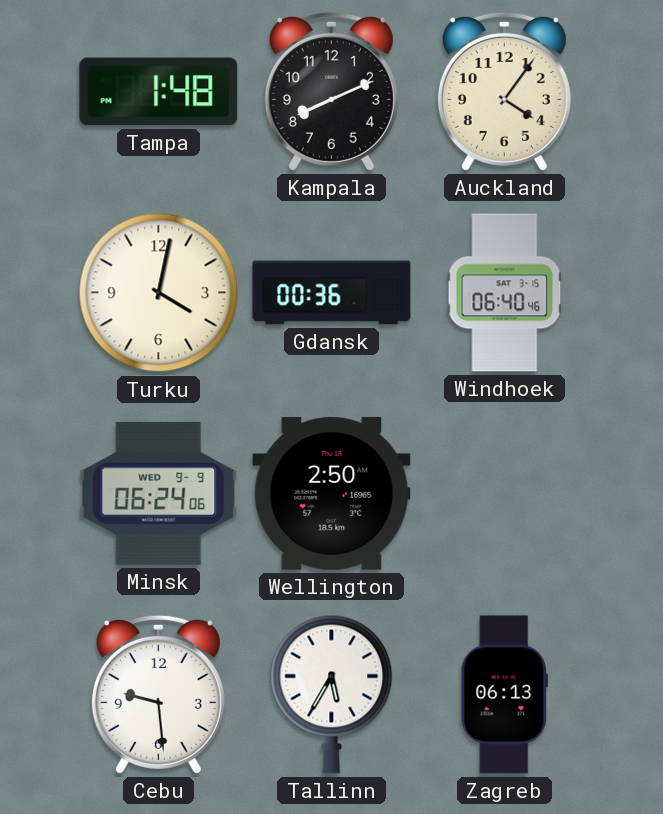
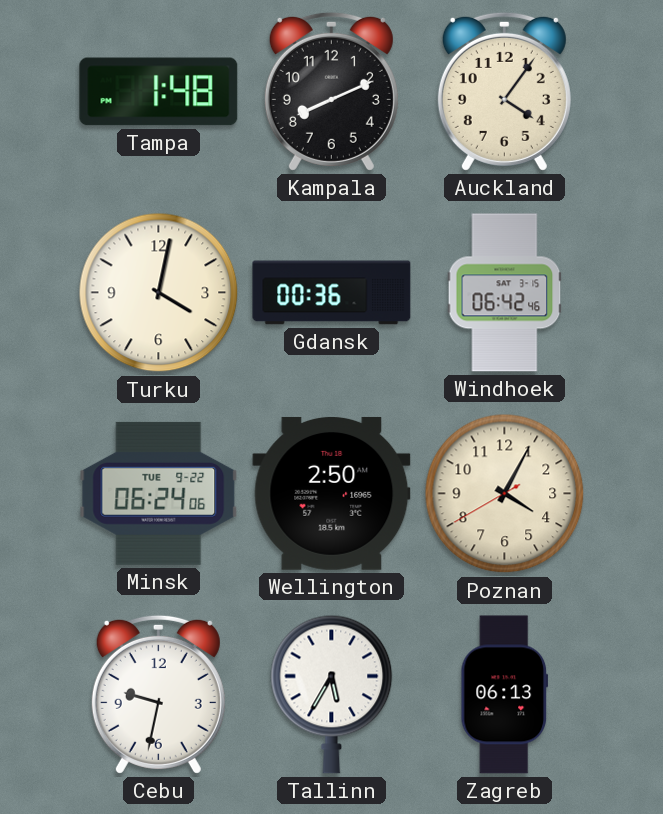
Windhoek: 06:40 -> 06:42 (505, 293)
Minsk date: WED 9-9 -> TUE 9-22 (159, 493)
Poznan: none -> 4:04 (505, 494)
Cebu: 9:29 -> 9:32 (158, 694)
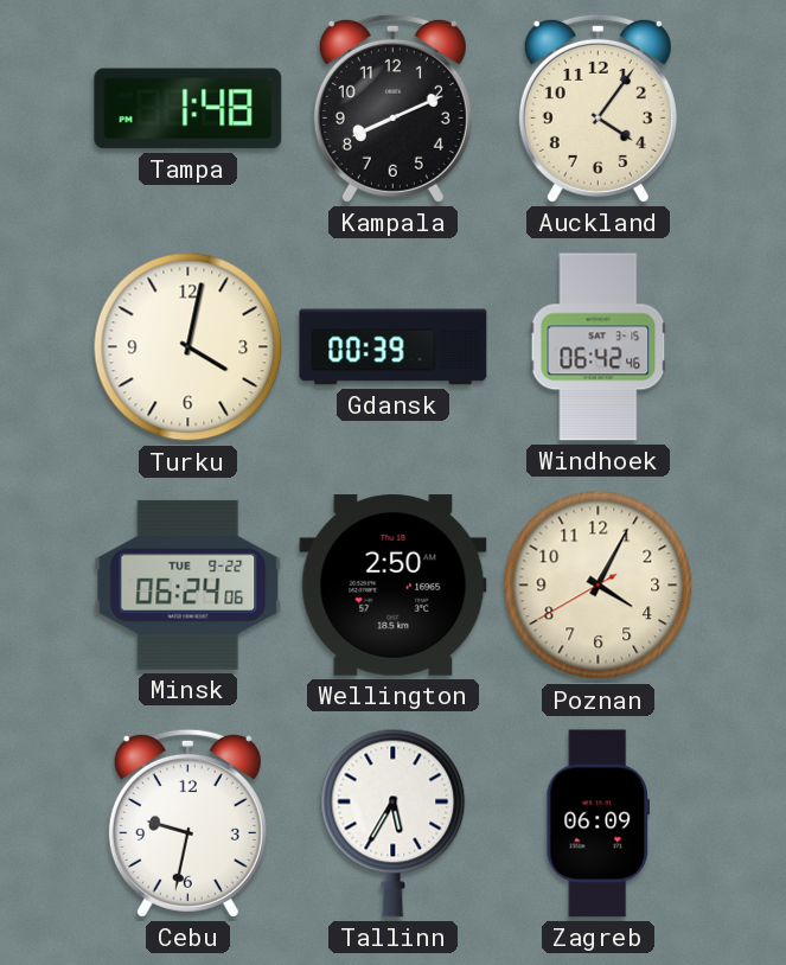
Gdansk: 00:36 -> 00:39 (394, 347)
Zagreb: 06:13 -> 06:09 (598, 824)
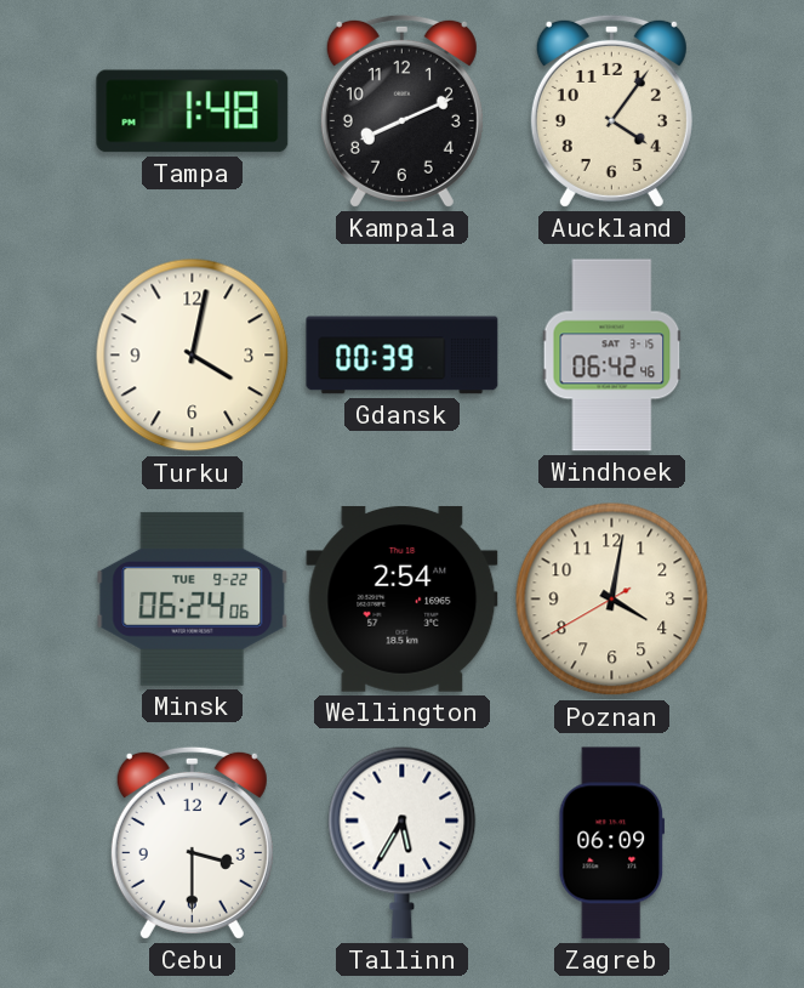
Wellington: 2:50 -> 2:54 (403, 598)
Poznan: 4:04 -> 4:01 (612, 600)
Cebu: 9:32 -> 3:30 (192, 842)
